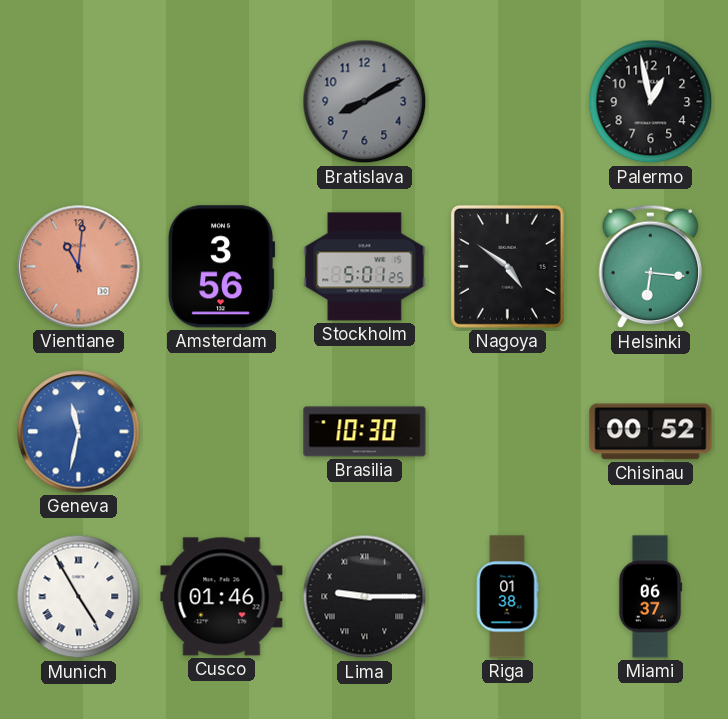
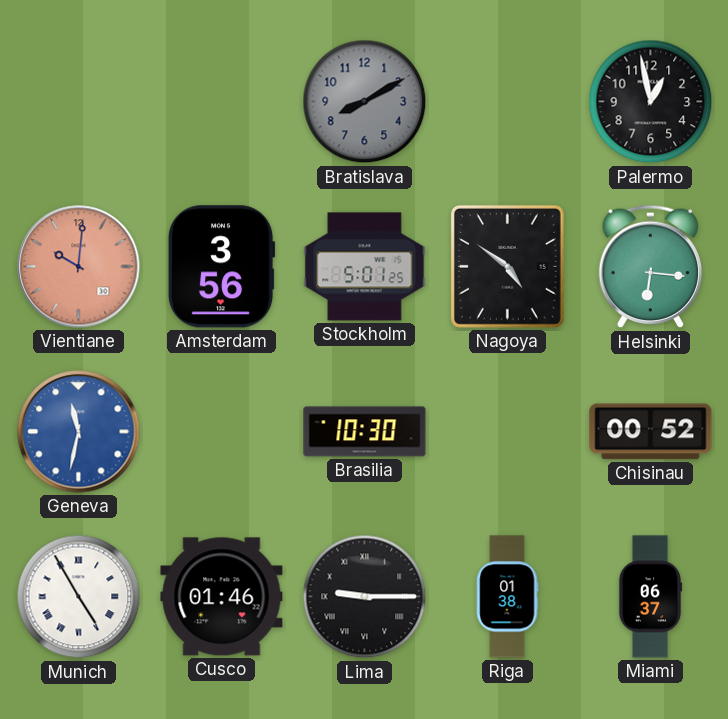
Vientiane: 11:01 -> 10:01 (79, 267)
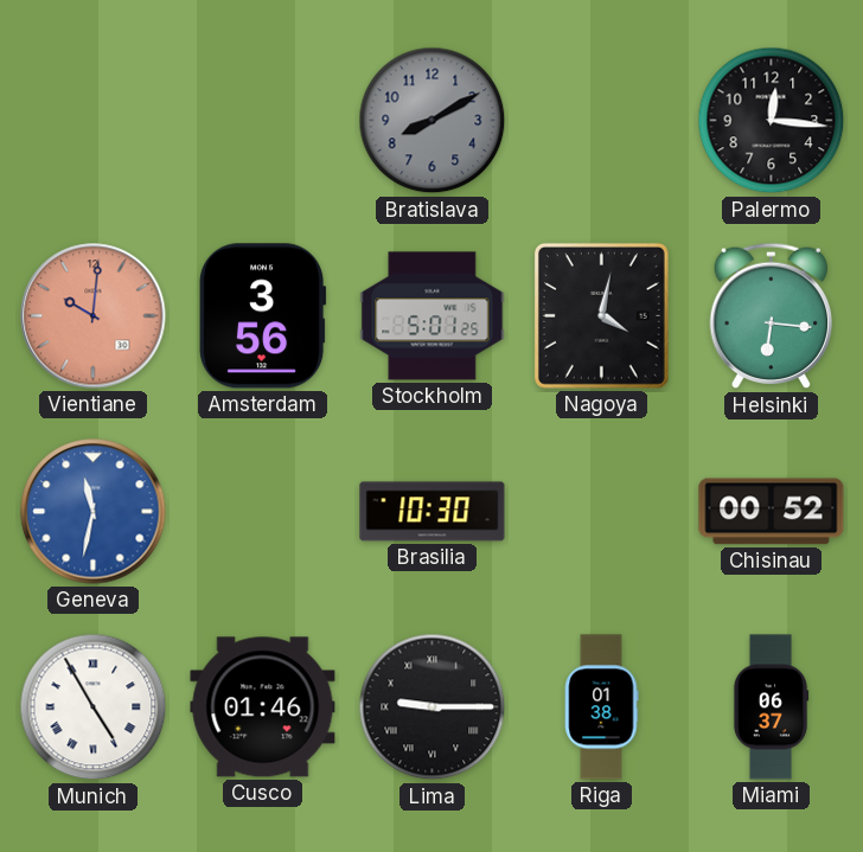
Palermo: 12:58 -> 12:16 (772, 121)
Nagoya: 4:51 -> 4:02 (601, 315)
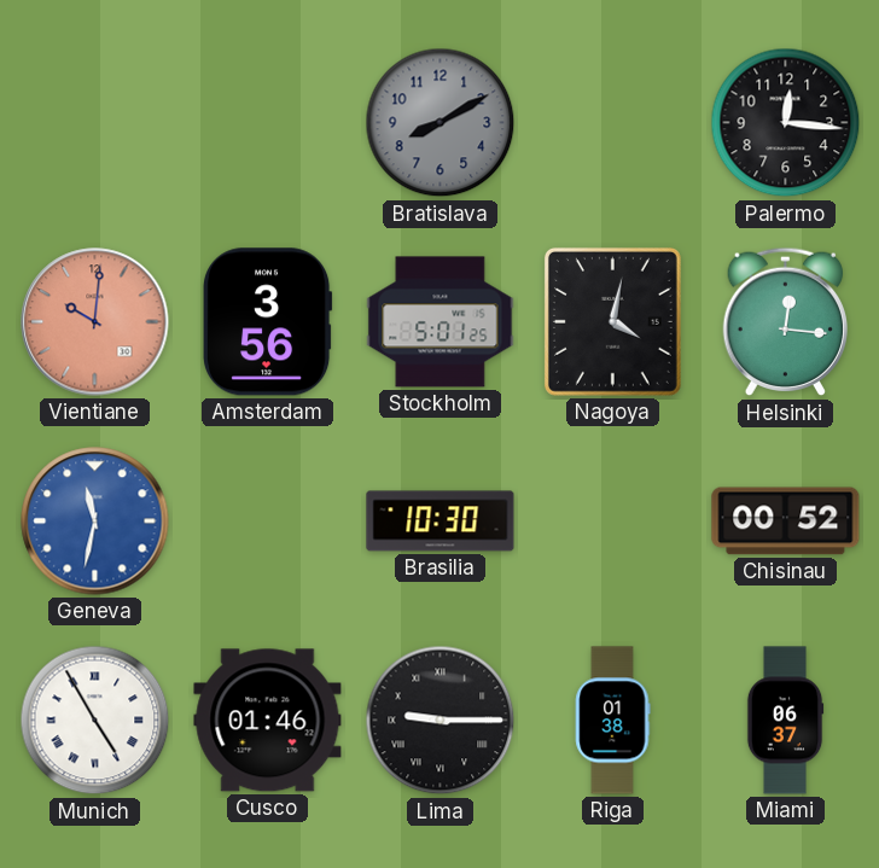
Helsinki: 6:16 -> 12:16 (786, 322)
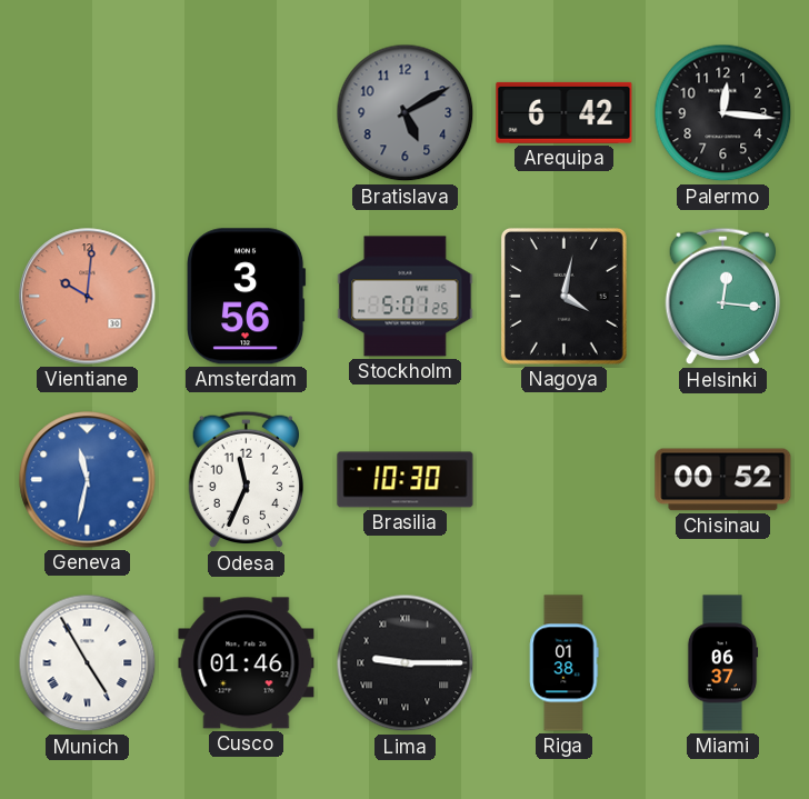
Bratislava: 8:10 -> 5:10 (406, 113)
Arequipa: none -> 6:42 (565, 112)
Odesa: none -> 11:34 (247, 480)
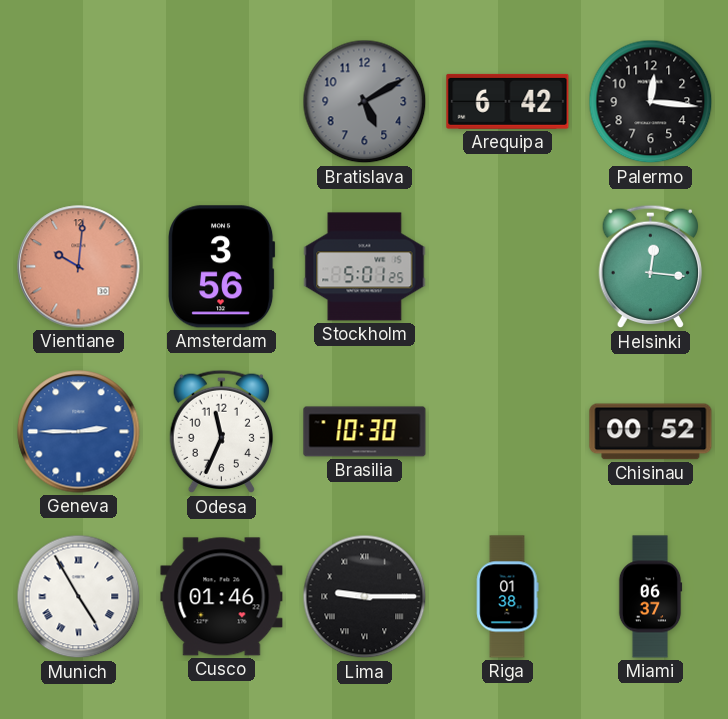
Nagoya: 4:02 -> none (563, 296)
Geneva: 11:32 -> 2:45 (79, 432)
